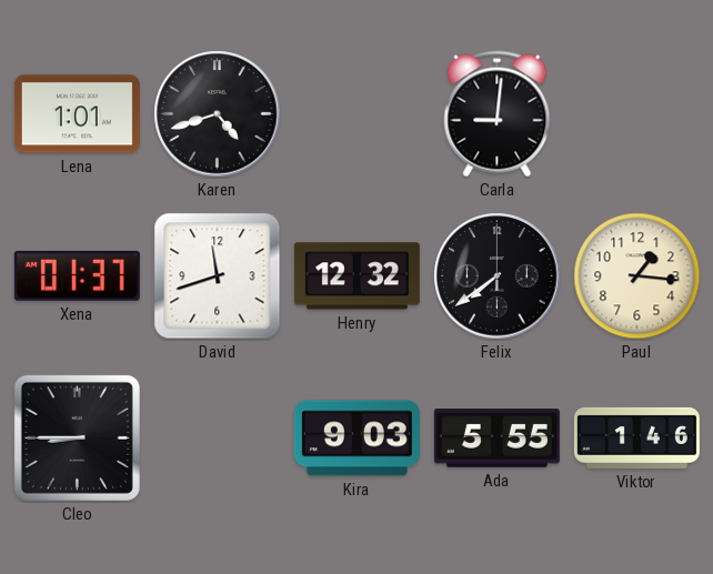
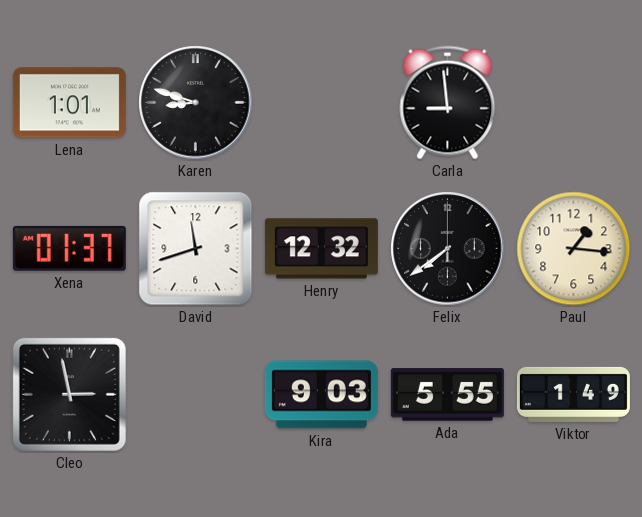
Karen: 4:42 -> 8:48 (196, 103)
Carla: 9:01 -> 8:59 (448, 103)
Cleo: 8:45 -> 2:58 (69, 394)
Viktor: 1:46 -> 1:49 (573, 394)
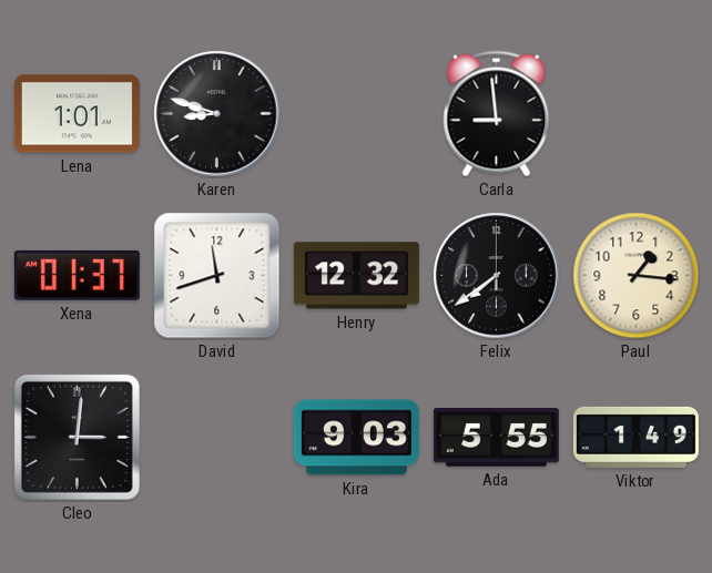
Cleo: 2:58 -> 3:01 (77, 437)
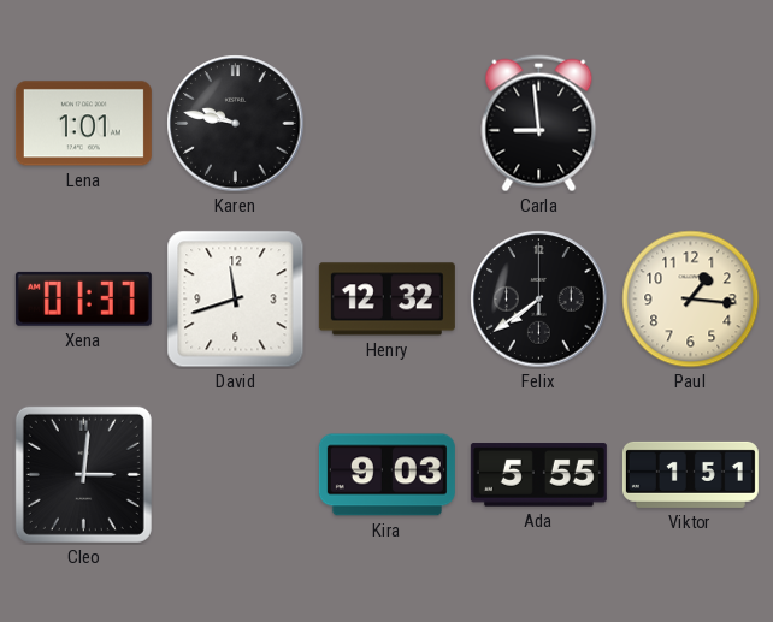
Karen: 8:48 -> 9:47 (236, 124)
Viktor: 1:49 -> 1:51 (690, 474)
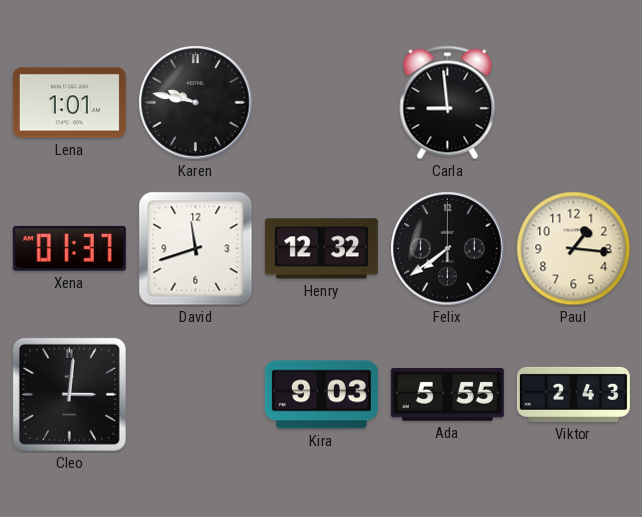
Viktor: 1:51 -> 2:43 (573, 394)
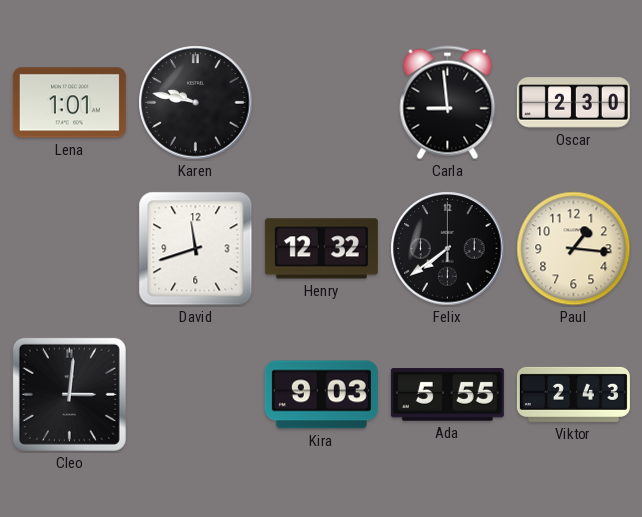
Oscar: none -> 2:30 (573, 103)
Xena: 01:37 -> none (69, 248)
